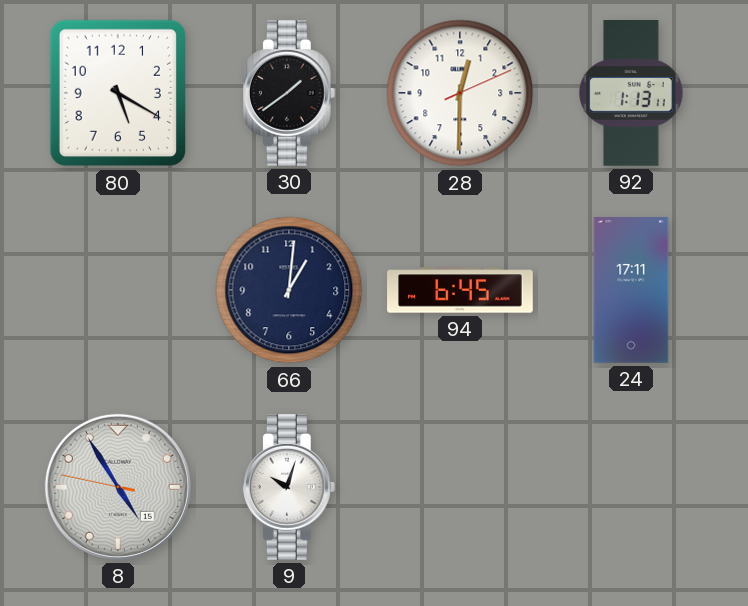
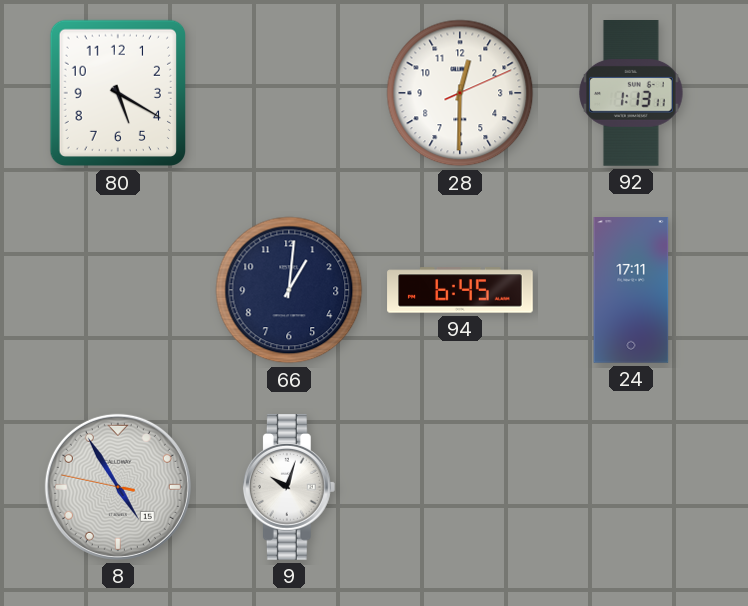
30: 1:39 -> none (289, 94)
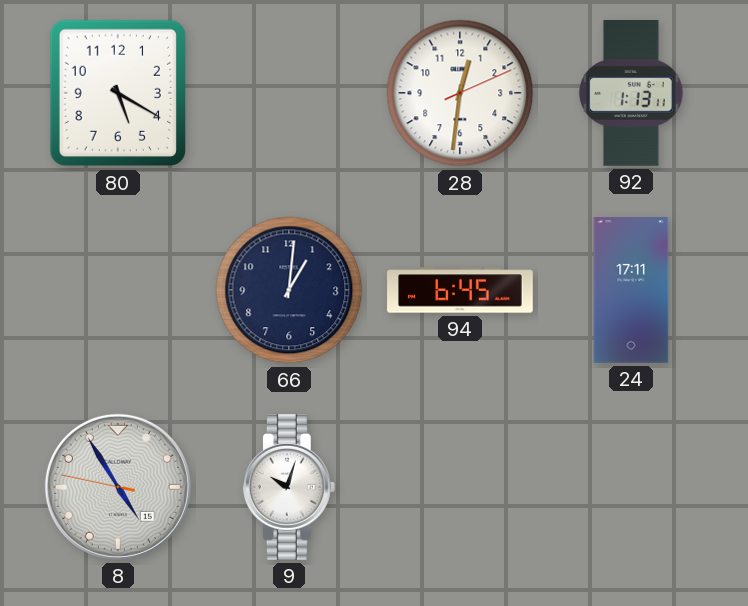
28: 12:30 -> 12:31 (460, 93)
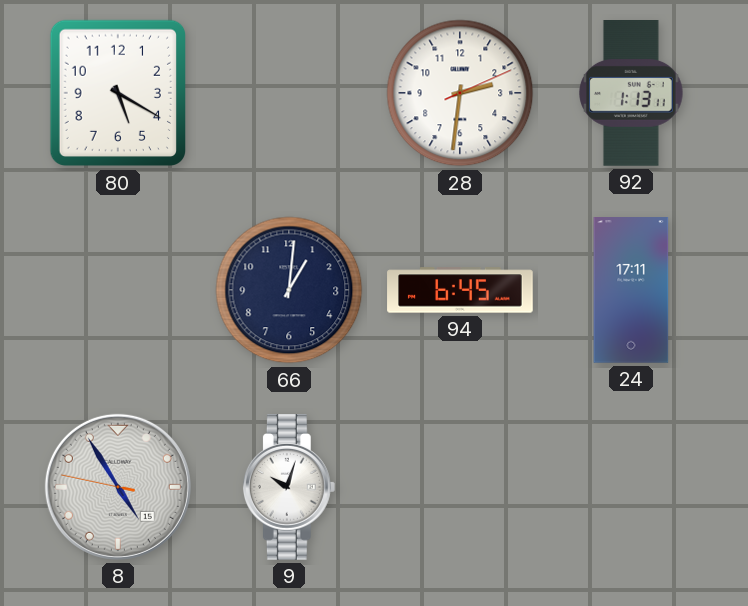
28: 12:31 -> 2:31 (460, 93)
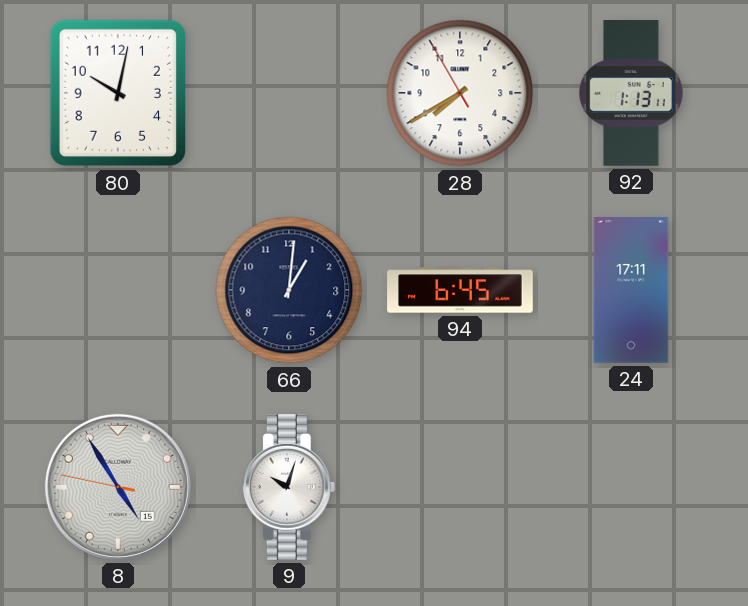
80: 5:20 -> 10:02 (117, 93)
28: 2:31 -> 7:39 (460, 93)
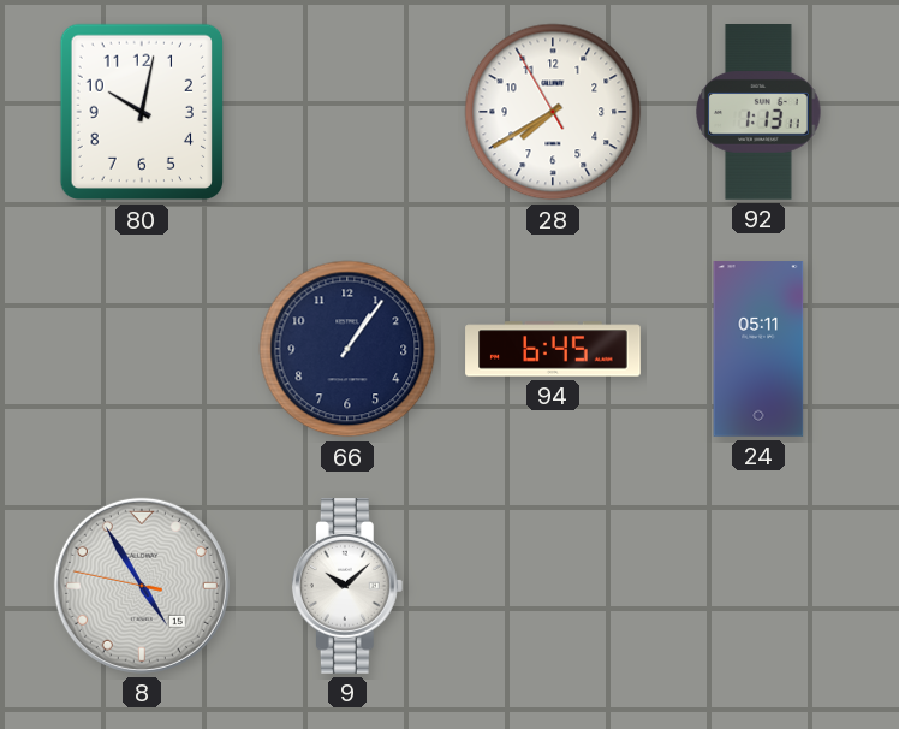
66: 1:01 -> 1:06 (347, 349)
24: 17:11 -> 05:11 (758, 349)
9: 10:03 -> 10:08 (347, 587)
